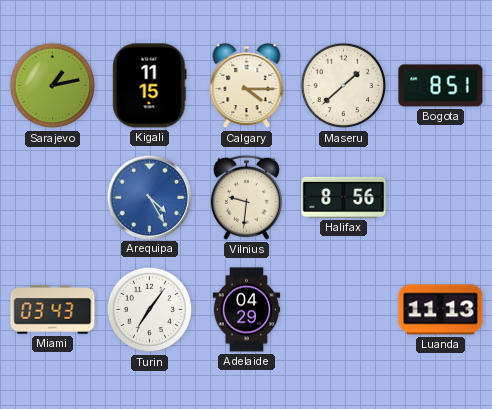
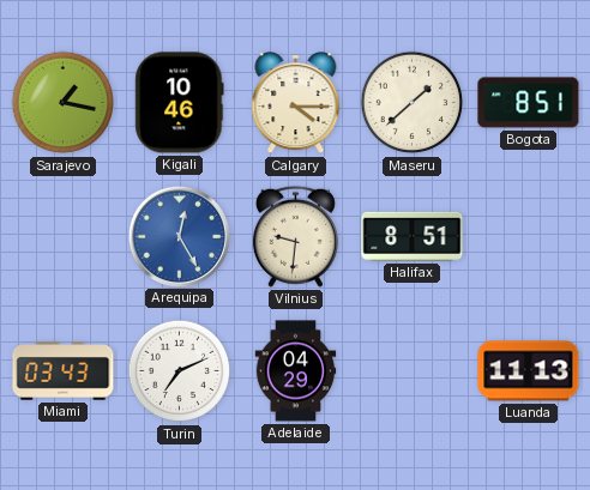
Sarajevo: 1:13 -> 1:17 (64, 103)
Kigali: 11:15 -> 10:46 (180, 103)
Arequipa: 4:25 -> 12:25 (179, 236)
Halifax: 8:56 -> 8:51 (413, 236)
Turin: 7:06 -> 7:11 (180, 371)
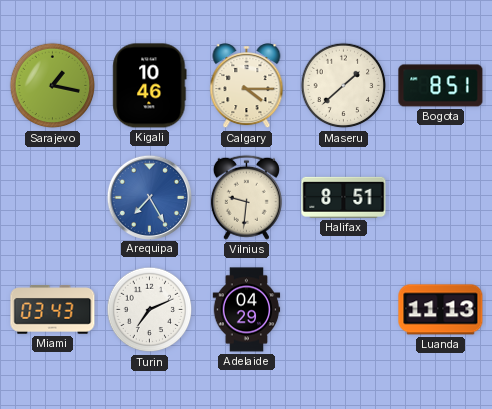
Arequipa: 12:25 -> 7:25 (149, 197)
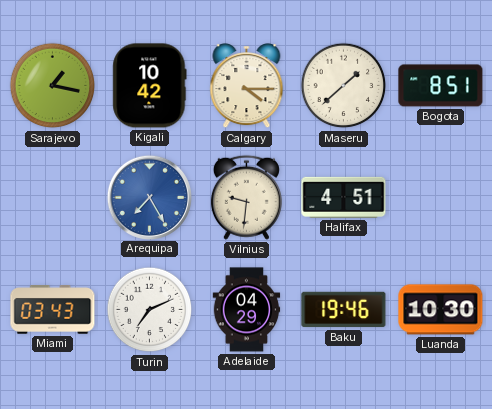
Kigali: 10:46 -> 10:42 (150, 86)
Halifax: 8:51 -> 4:51 (344, 197)
Baku: none -> 19:46 (344, 310)
Luanda: 11:13 -> 10:30 (441, 310)
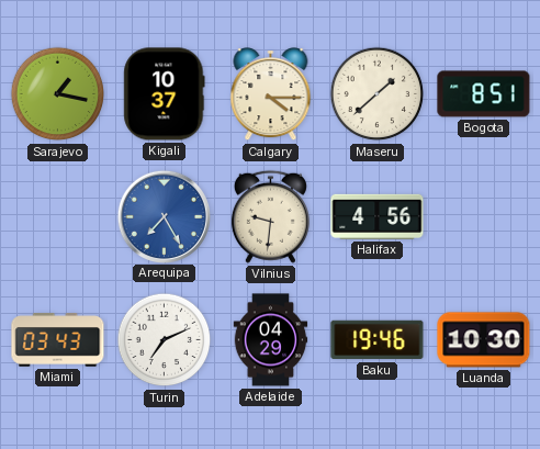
Kigali: 10:42 -> 10:37 (165, 94)
Halifax: 4:51 -> 4:56 (378, 216)
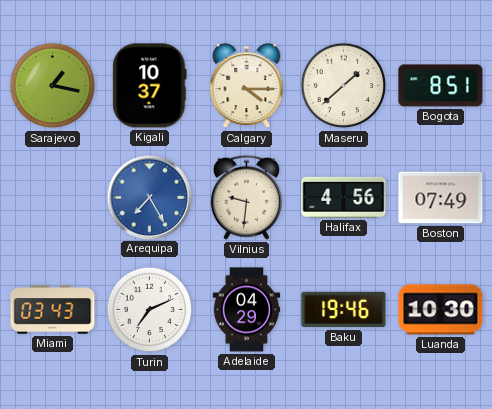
Boston: none -> 07:49 (441, 198)
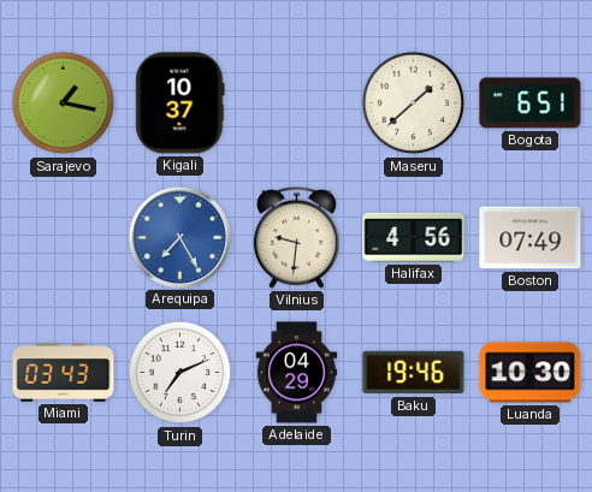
Calgary: 4:15 -> none (247, 86)
Bogota: 8:51 -> 6:51 (531, 103)
